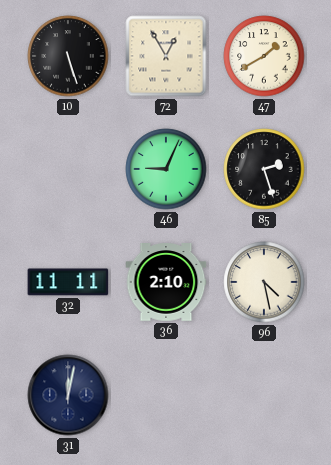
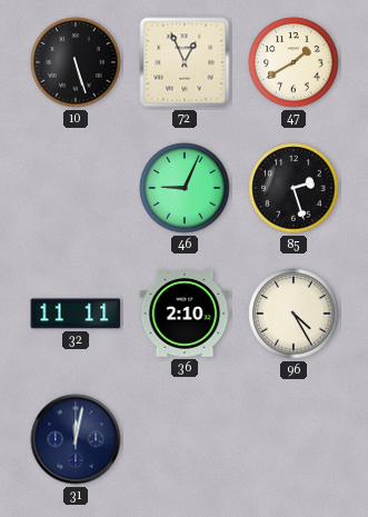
72: 12:55 -> 12:56 (185, 62)
96: 4:28 -> 4:25 (294, 314)
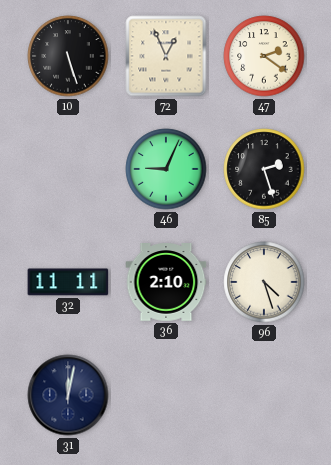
47: 1:40 -> 2:21 (264, 56)
96: 4:25 -> 4:27 (264, 282)
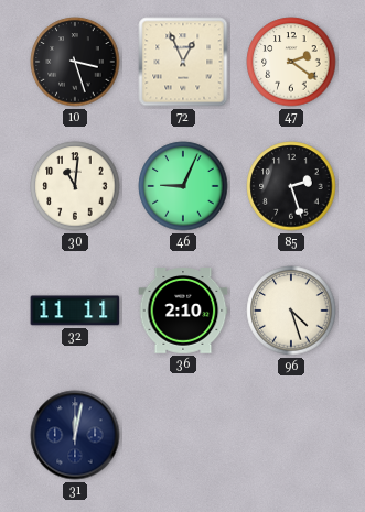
10: 5:27 -> 3:27 (75, 62)
30: none -> 11:01 (75, 186)
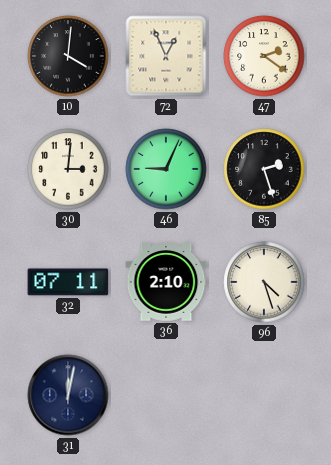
10: 3:27 -> 4:01 (68, 56)
30: 11:01 -> 3:01 (68, 169)
32: 11:11 -> 07:11 (68, 282)
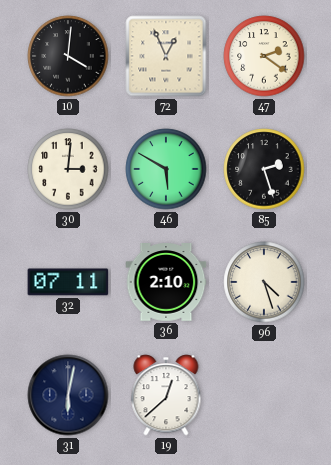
46: 9:04 -> 5:50 (166, 169)
31: 12:02 -> 6:02 (68, 395)
19: none -> 12:38 (166, 395)
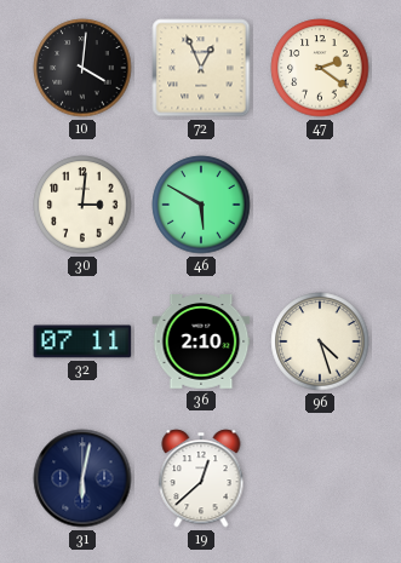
85: 2:27 -> none (264, 169)
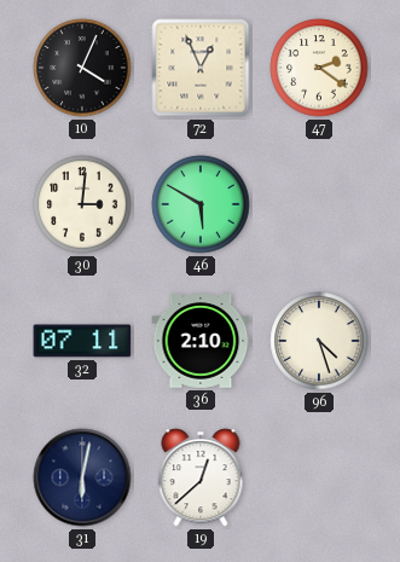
10: 4:01 -> 4:04 (82, 68)
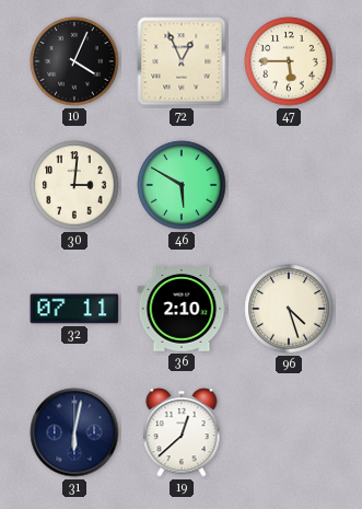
47: 2:21 -> 5:45 (289, 61)
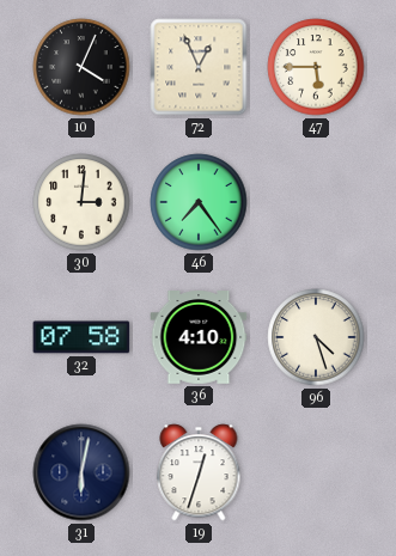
46: 5:50 -> 7:24 (199, 202)
32: 07:11 -> 07:58 (81, 337)
36: 2:10 -> 4:10 (199, 338)
19: 12:38 -> 12:33 (199, 472)
